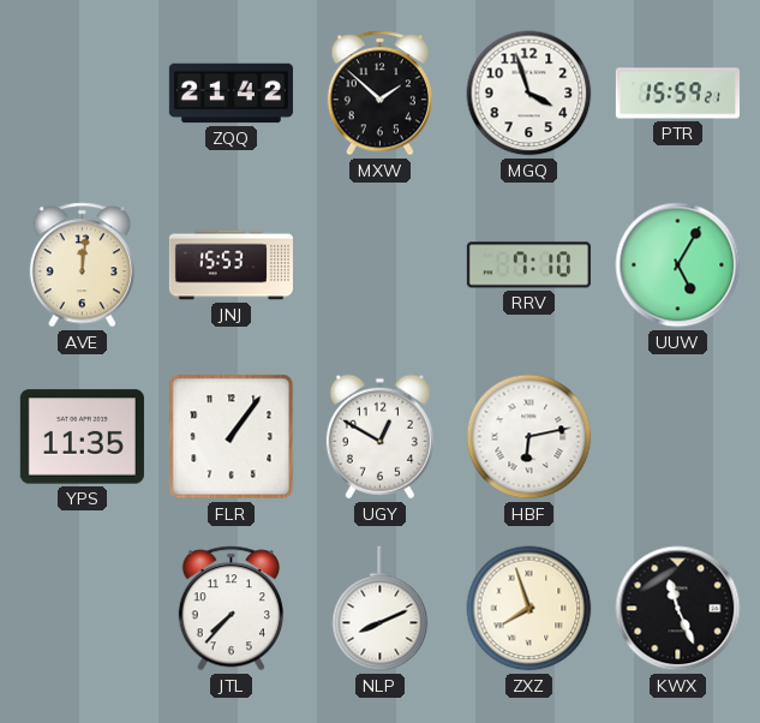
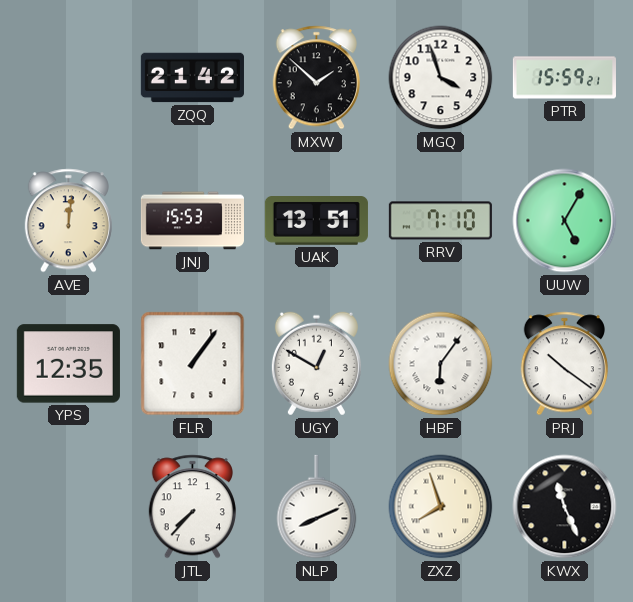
UAK: none -> 13:51 (316, 221)
YPS: 11:35 -> 12:35 (68, 364)
HBF: 6:13 -> 6:06 (441, 364)
PRJ: none -> 10:21 (564, 364)
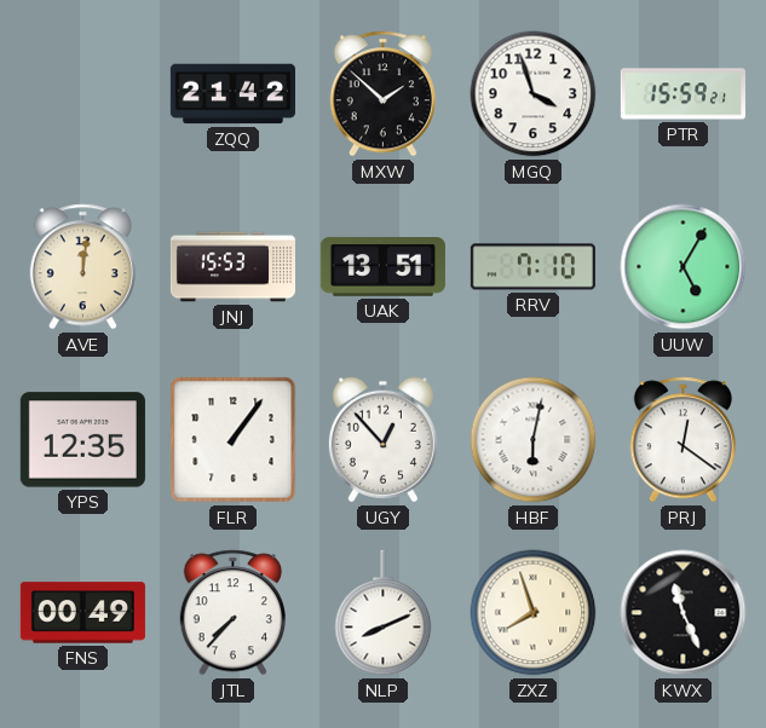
UGY: 12:50 -> 12:53 (382, 440)
HBF: 6:06 -> 6:02 (534, 440)
PRJ: 10:21 -> 12:21 (683, 440)
FNS: none -> 00:49 (82, 613)
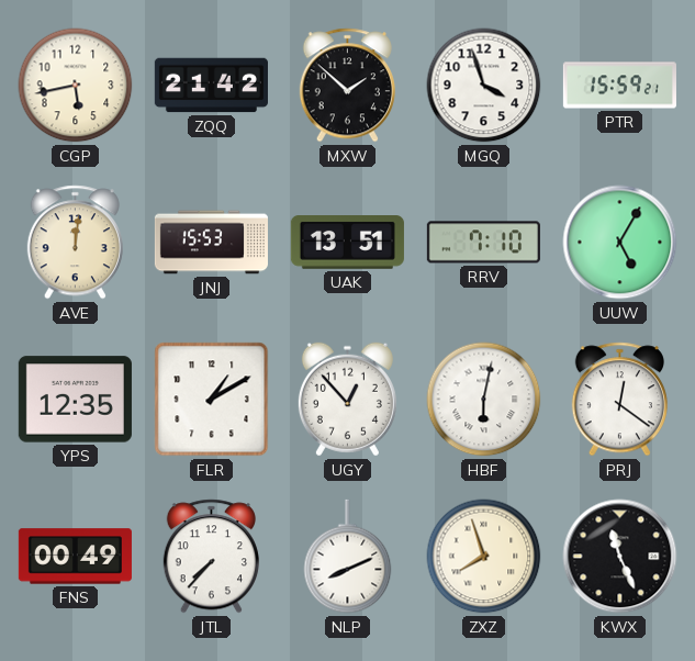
CGP: none -> 5:43 (76, 86)
FLR: 1:06 -> 1:10 (212, 400)
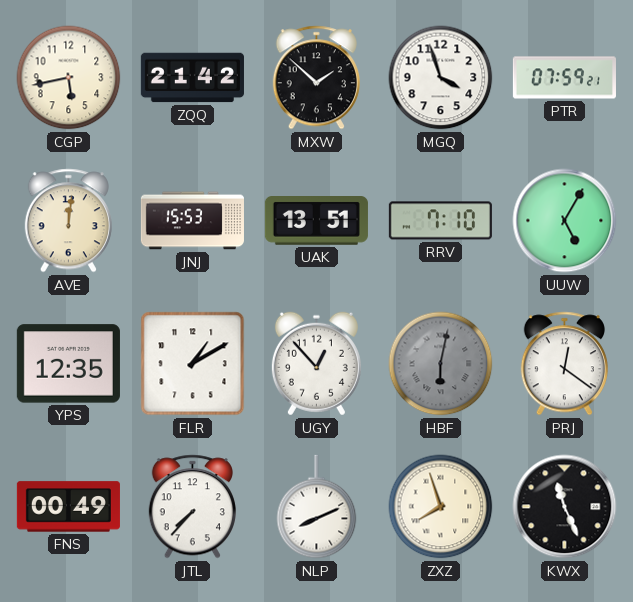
PTR: 15:59 -> 07:59 (564, 78)
HBF dial: white -> grey (441, 364)
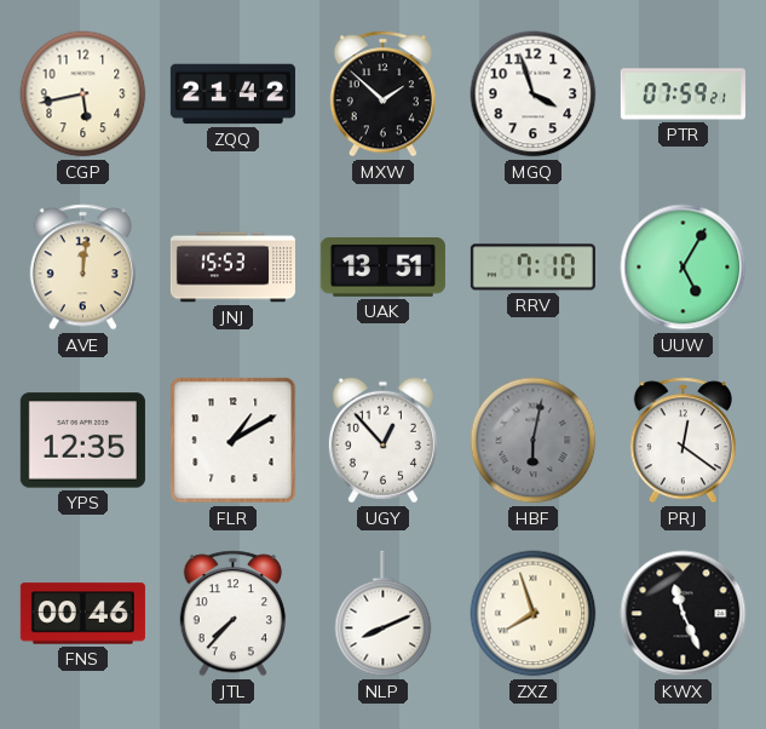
FNS: 00:49 -> 00:46 (82, 614)
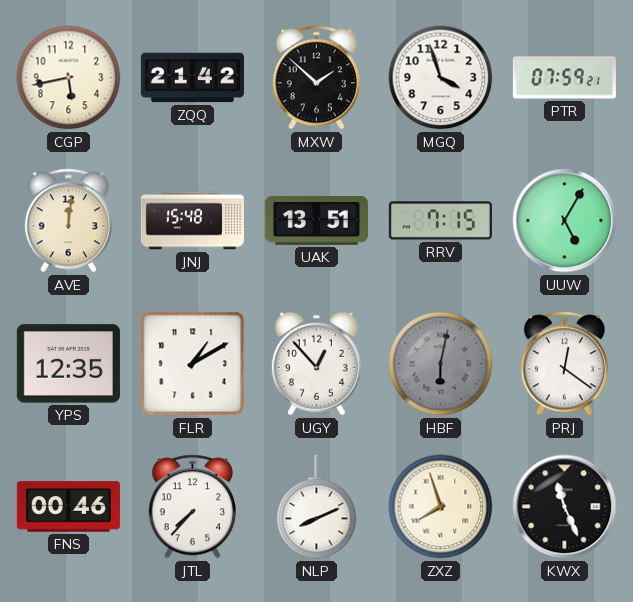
JNJ: 15:53 -> 15:48 (192, 221)
RRV: 7:10 -> 7:15 (440, 221)
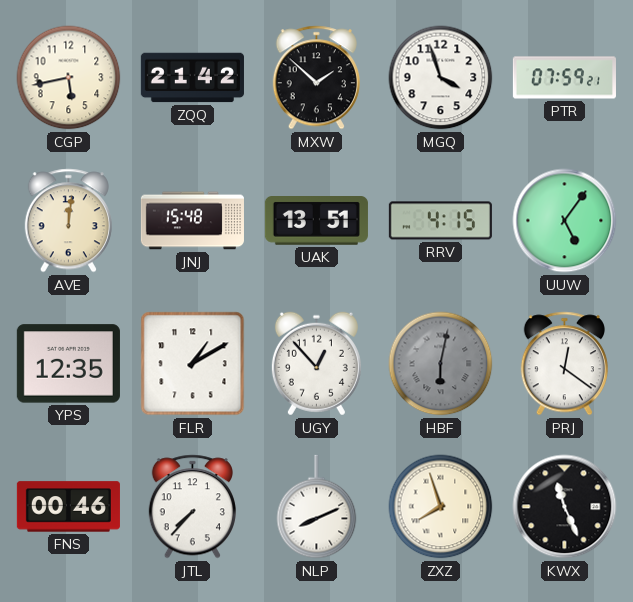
RRV: 7:15 -> 4:15 (440, 221)
UUW: 5:05 -> 5:06 (565, 221)
